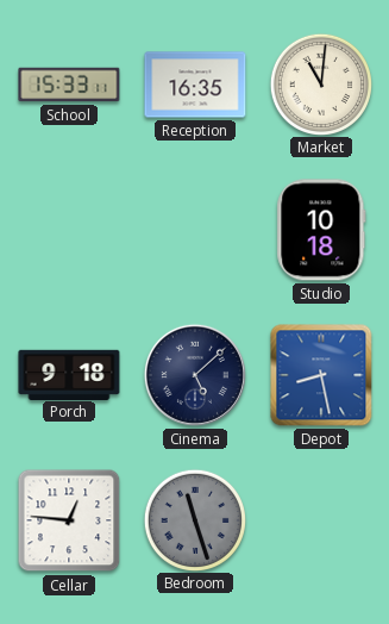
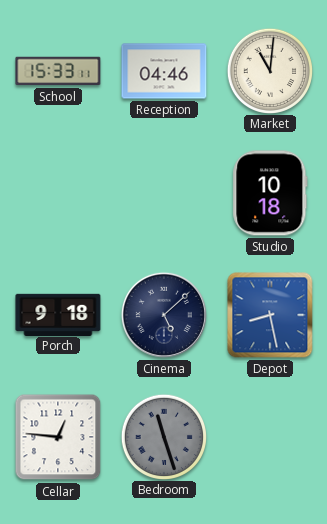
Reception: 16:35 -> 04:46 (164, 71)
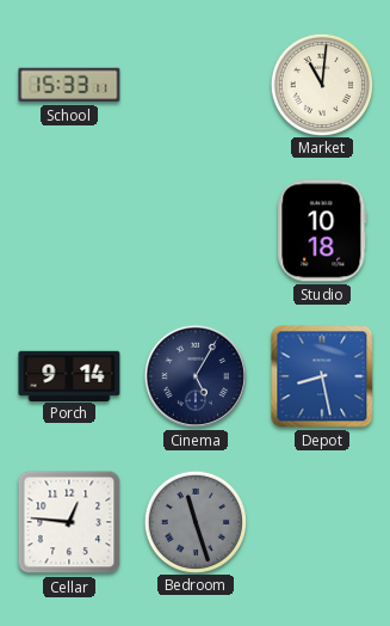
Reception: 04:46 -> none (164, 71)
Porch: 9:18 -> 9:14 (69, 375)
Cinema: 5:08 -> 5:05 (196, 376)
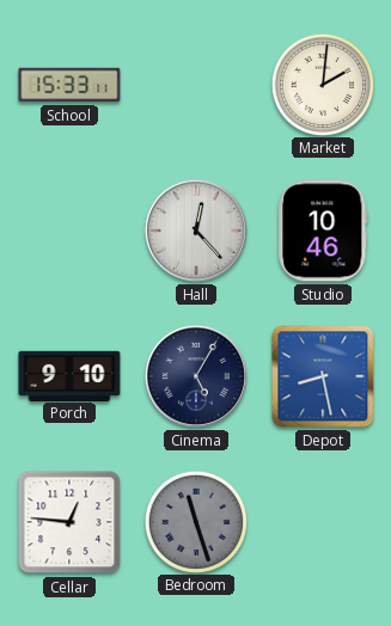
Market: 11:01 -> 2:01 (322, 84)
Hall: none -> 12:23 (196, 231)
Studio: 10:18 -> 10:46 (323, 231)
Porch: 9:14 -> 9:10 (69, 375)
